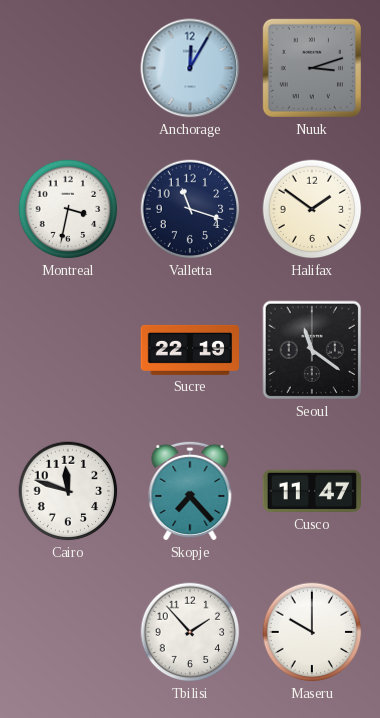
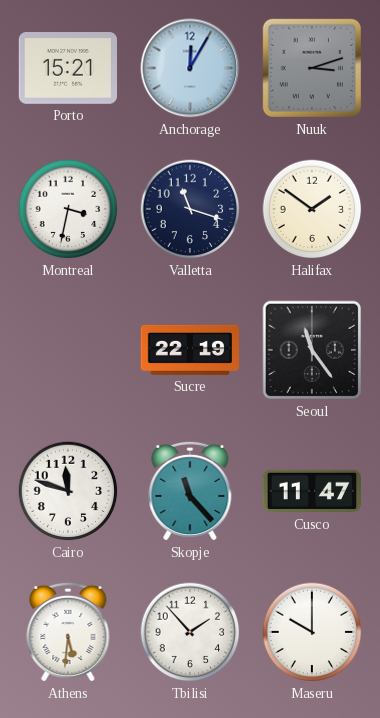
Porto: none -> 15:21 (67, 69)
Seoul: 11:21 -> 11:24 (312, 350)
Skopje: 7:23 -> 11:23 (190, 491)
Athens: none -> 5:31 (68, 632)
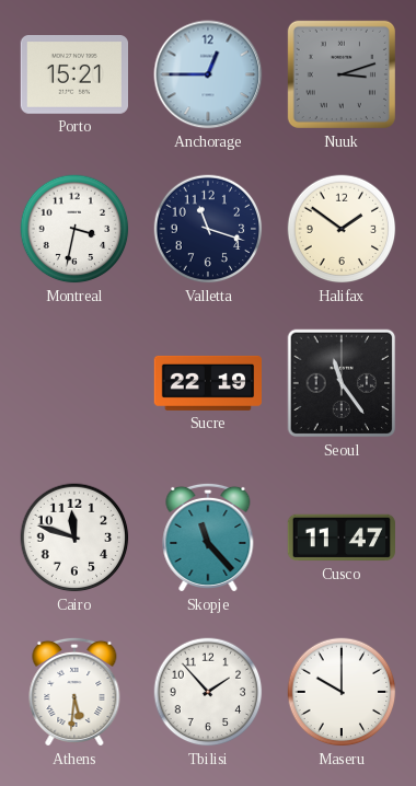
Anchorage: 12:05 -> 12:45 (208, 74)
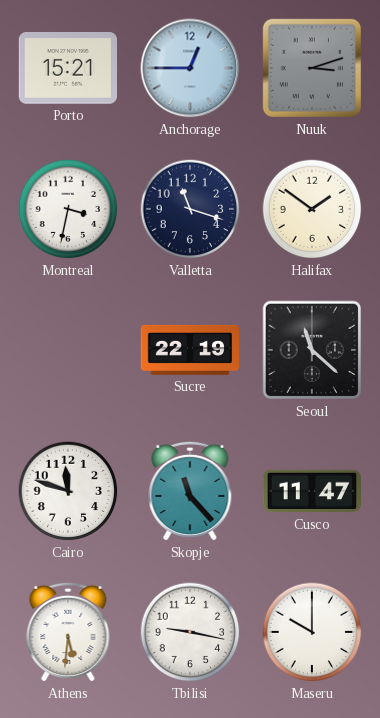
Seoul: 11:24 -> 11:22 (312, 350)
Tbilisi: 1:53 -> 9:17 (190, 632)
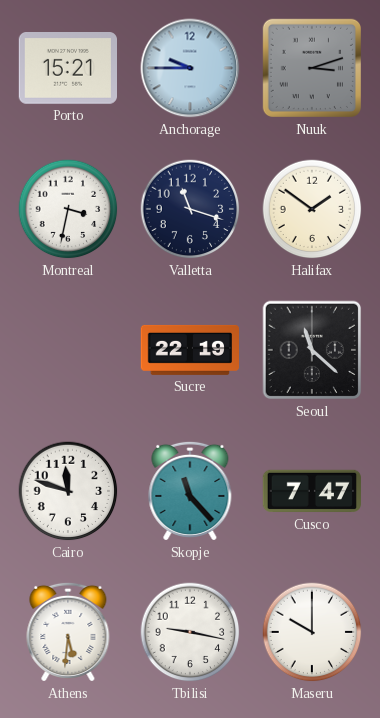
Anchorage: 12:45 -> 9:45 (190, 68)
Cusco: 11:47 -> 7:47 (311, 491)
